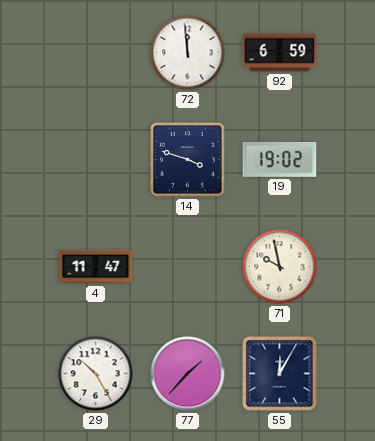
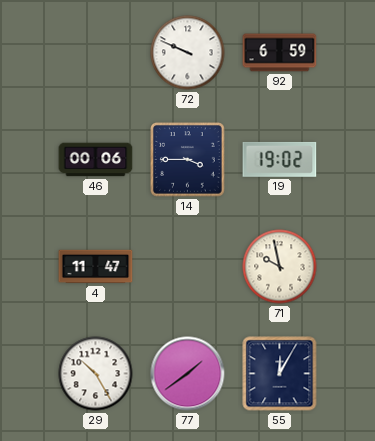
72: 11:59 -> 9:49 (188, 53)
46: none -> 00:06 (96, 160)
14: 3:48 -> 3:45 (188, 160)
77: 1:37 -> 1:39 (188, 374)
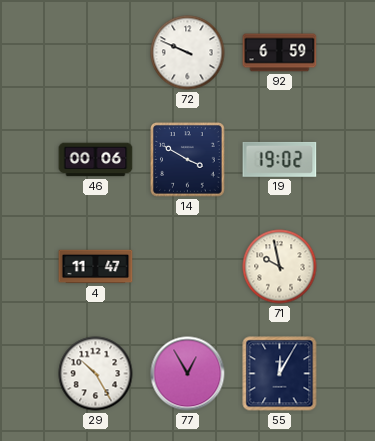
14: 3:45 -> 3:50 (188, 160)
77: 1:39 -> 12:55 (188, 374)
